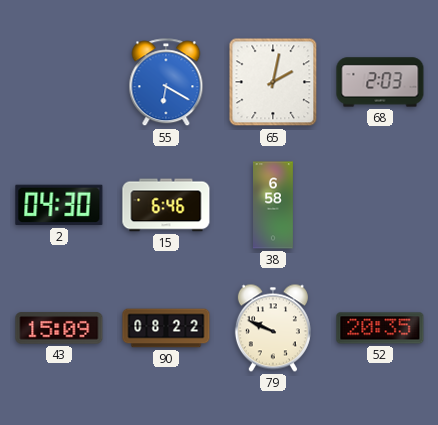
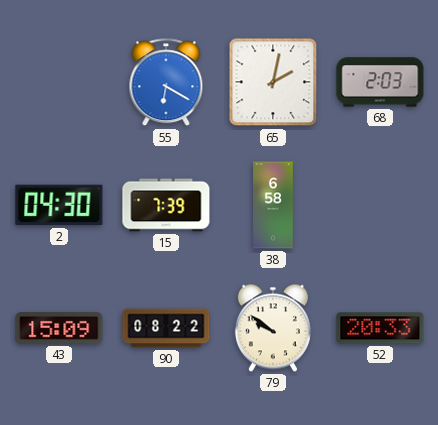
15: 6:46 -> 7:39 (166, 205)
79: 9:49 -> 9:51 (273, 328)
52: 20:35 -> 20:33 (380, 328)
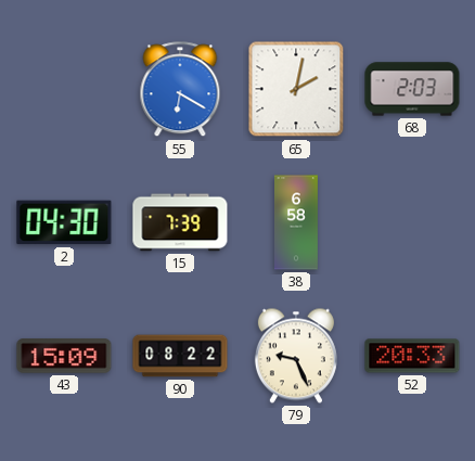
79: 9:51 -> 9:26 (296, 356)
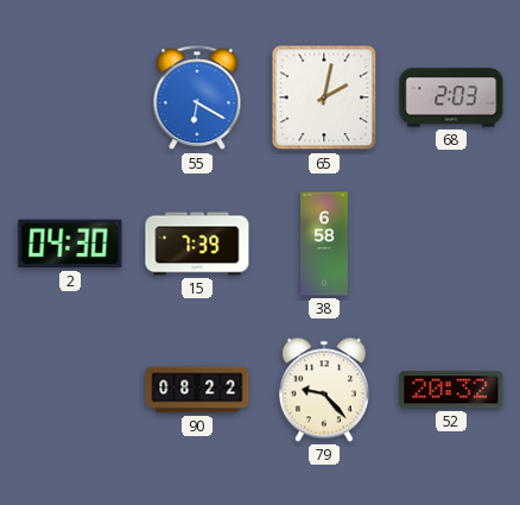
43: 15:09 -> none (64, 356)
79: 9:26 -> 9:23 (324, 390)
52: 20:33 -> 20:32 (451, 390)
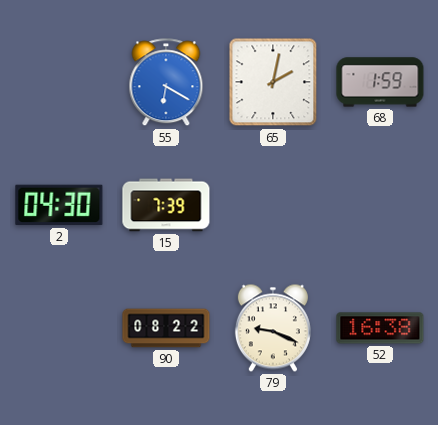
68: 2:03 -> 1:59 (380, 82)
38: 6:58 -> none (325, 244)
79: 9:23 -> 9:19 (273, 328)
52: 20:32 -> 16:38 (380, 328)
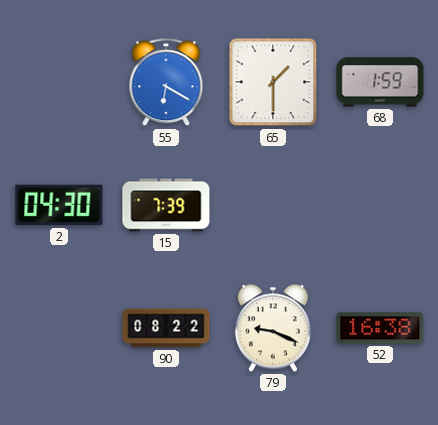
65: 2:02 -> 1:30 (273, 82)
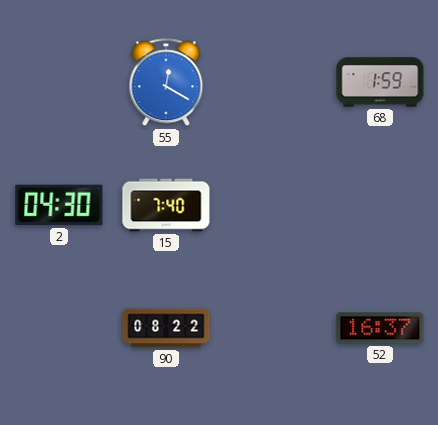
55: 6:20 -> 12:20 (166, 83)
65: 1:30 -> none (273, 82)
15: 7:39 -> 7:40 (166, 205)
79: 9:19 -> none (273, 328)
52: 16:38 -> 16:37 (380, 328)
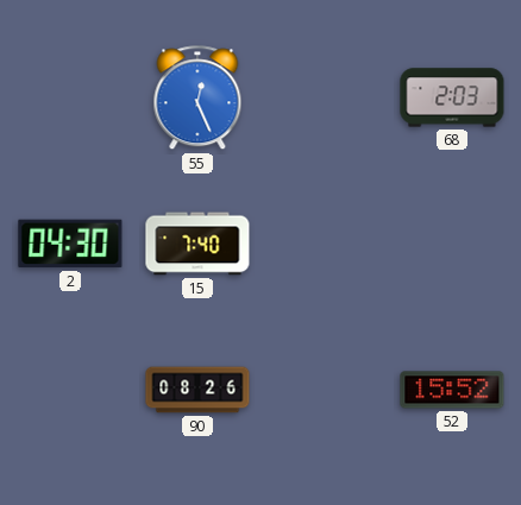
55: 12:20 -> 12:26 (197, 99)
68: 1:59 -> 2:03 (452, 97)
90: 08:22 -> 08:26 (197, 390)
52: 16:37 -> 15:52 (452, 390)
